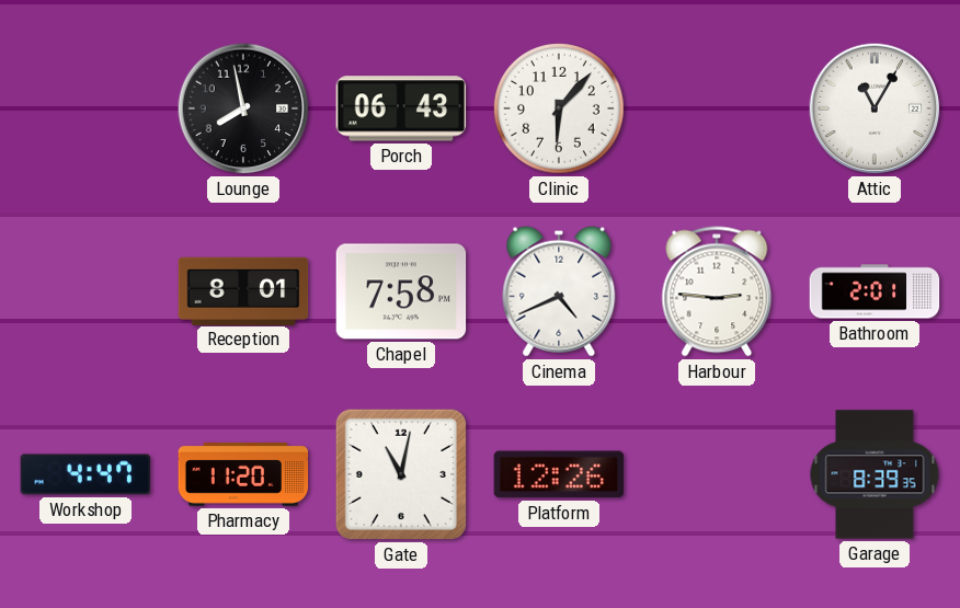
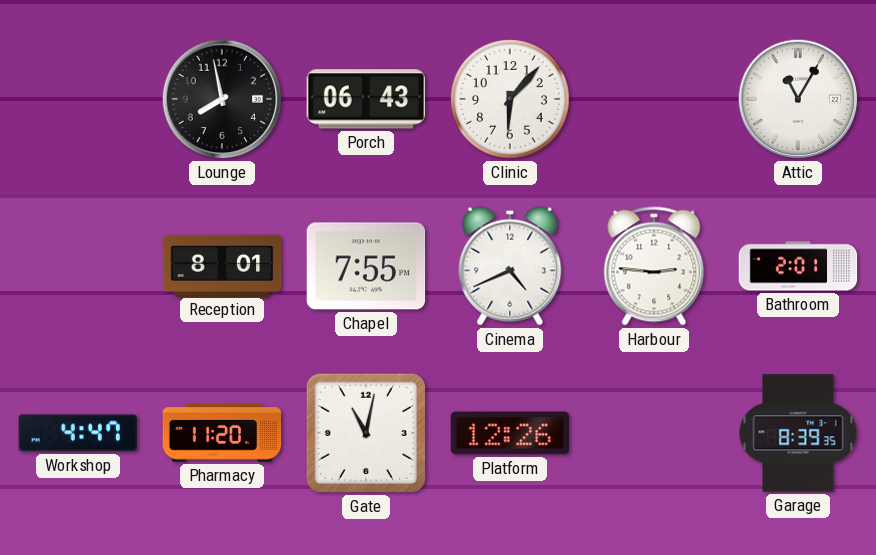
Chapel: 7:58 -> 7:55 (366, 266)
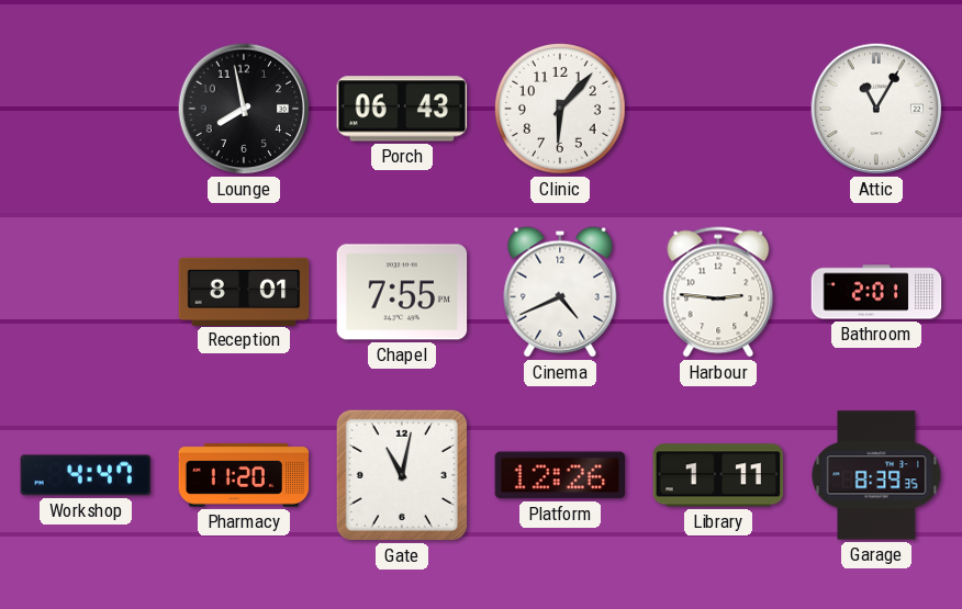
Library: none -> 1:11 (718, 475)
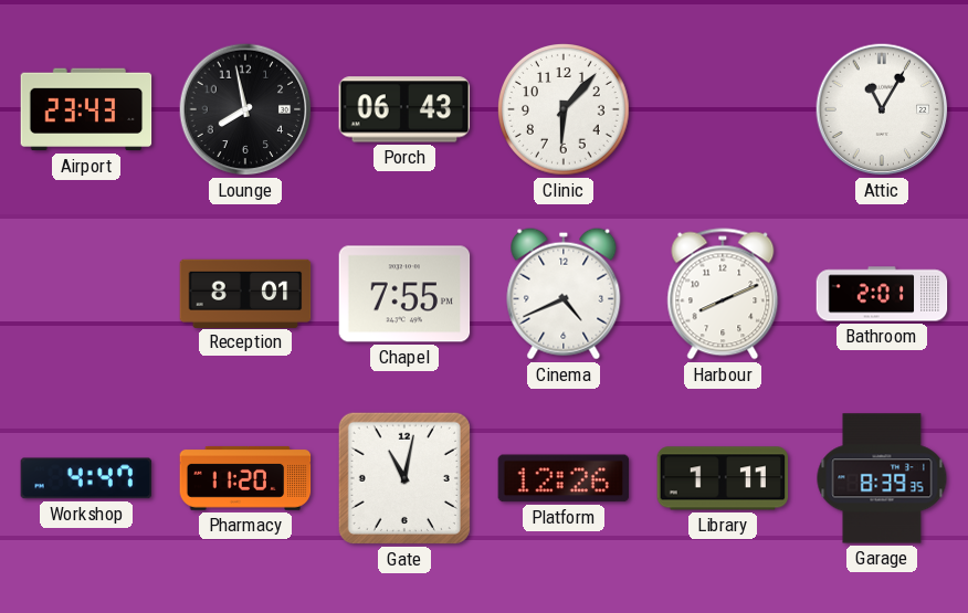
Airport: none -> 23:43 (86, 109)
Harbour: 2:46 -> 8:11 (723, 294)
